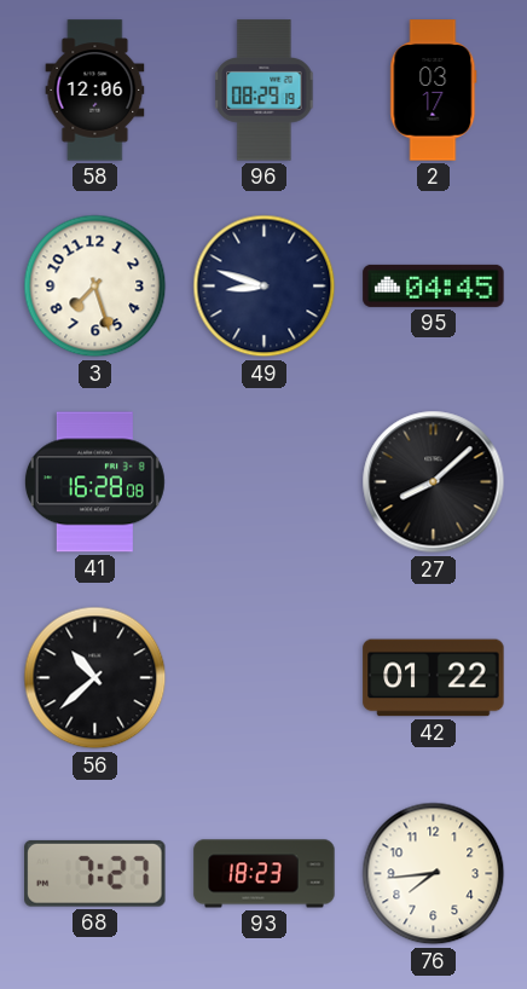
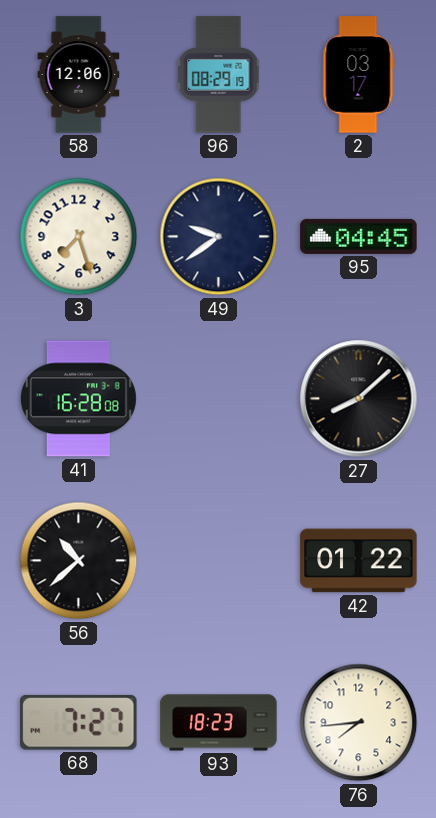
49: 8:48 -> 9:39 (219, 237)
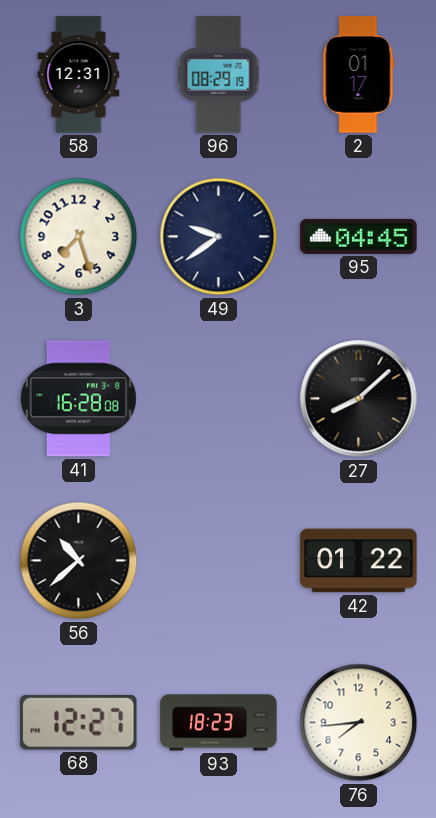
58: 12:06 -> 12:31 (79, 75)
2: 03:17 -> 01:17 (359, 75)
68: 7:27 -> 12:27 (79, 722)
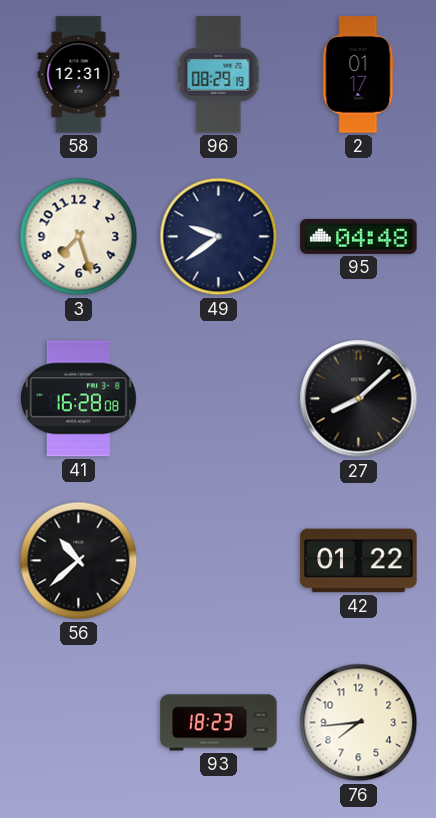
95: 04:45 -> 04:48 (359, 236)
68: 12:27 -> none (79, 722)
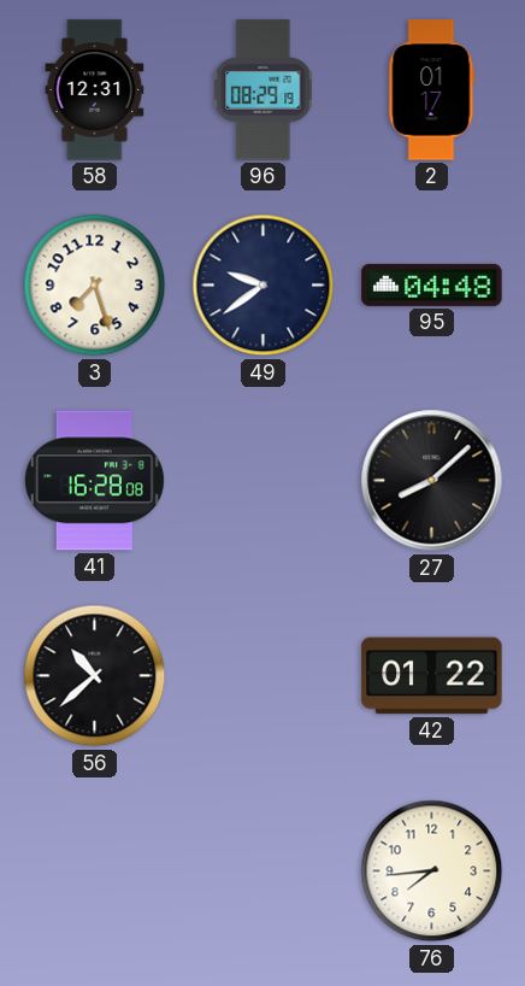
93: 18:23 -> none (219, 723)
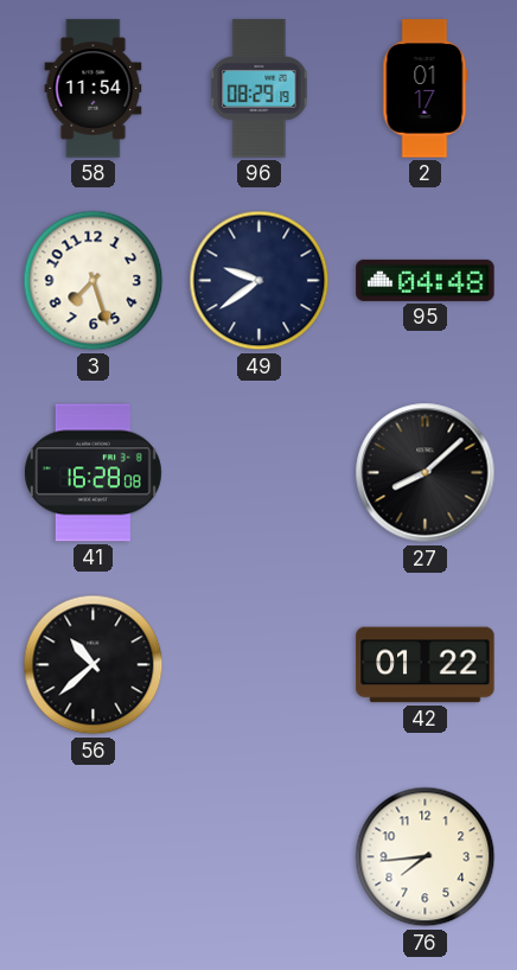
58: 12:31 -> 11:54 (94, 89)
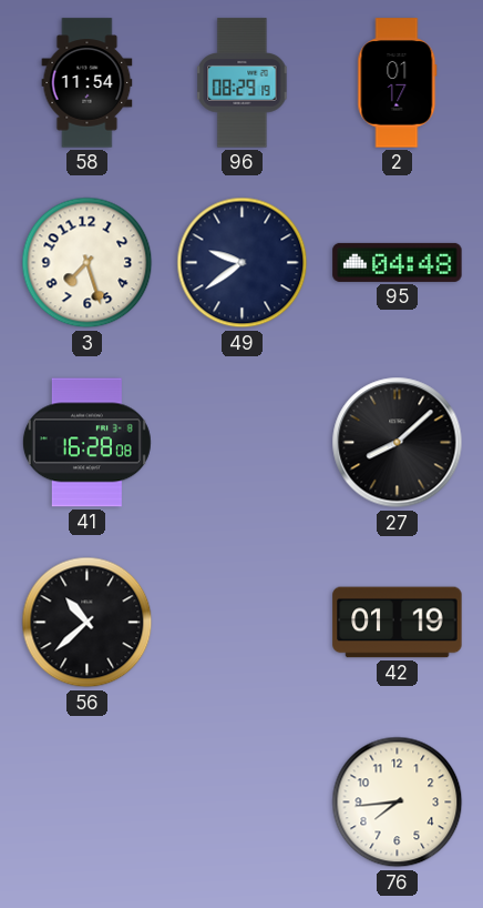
42: 01:22 -> 01:19 (398, 623)
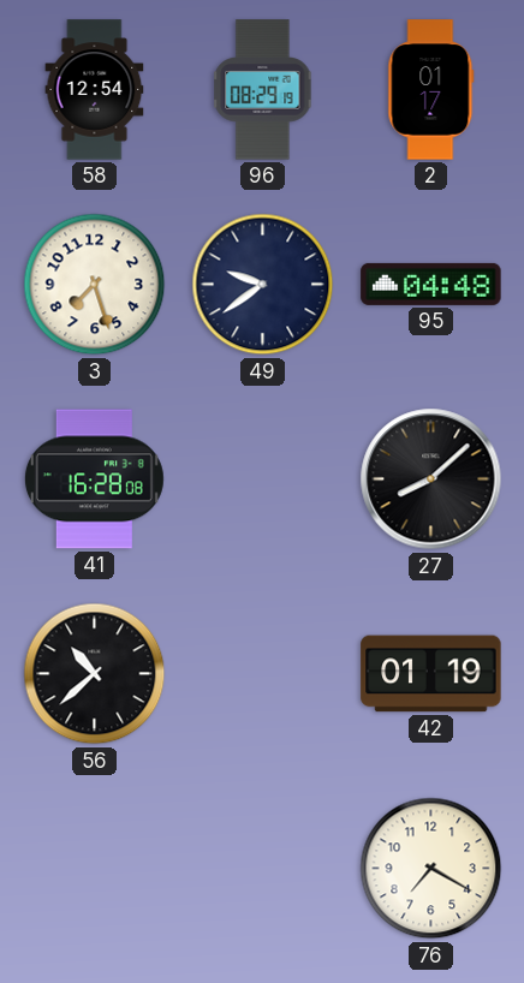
58: 11:54 -> 12:54 (95, 90)
76: 7:44 -> 7:20 (431, 869)
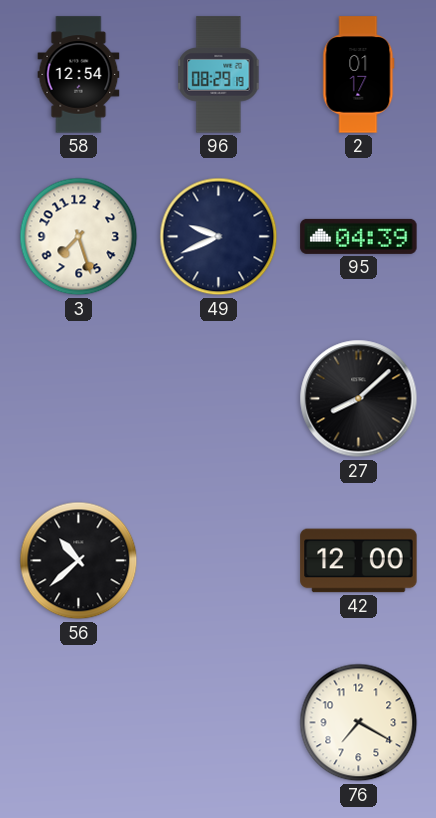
49: 9:39 -> 9:41 (219, 237)
95: 04:48 -> 04:39 (359, 236)
41: 16:28 -> none (94, 479)
42: 01:19 -> 12:00 (359, 561)
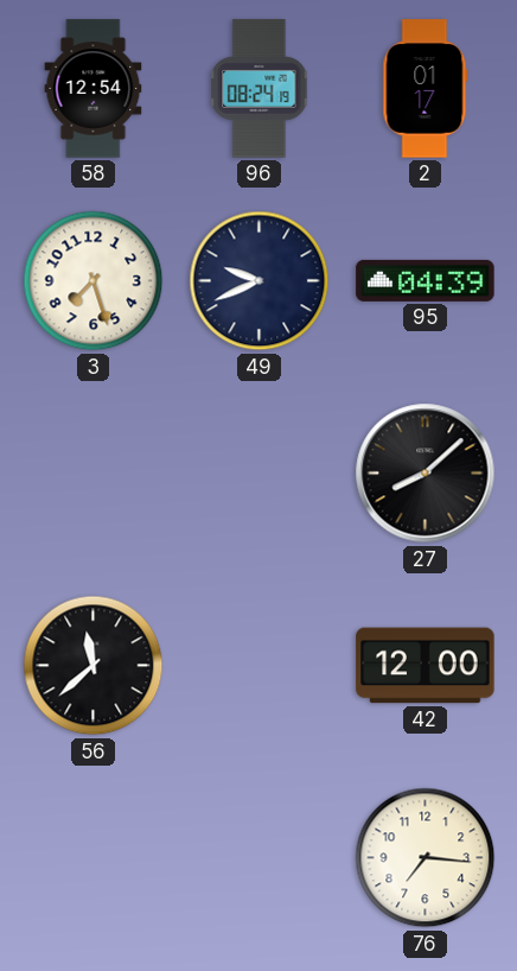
96: 08:29 -> 08:24 (260, 89)
56: 10:38 -> 11:38 (94, 666)
76: 7:20 -> 7:16 (426, 858)
